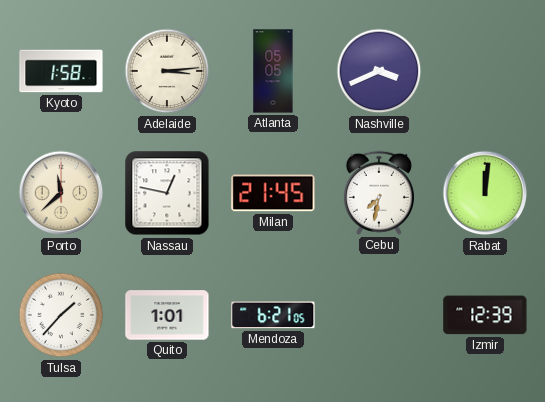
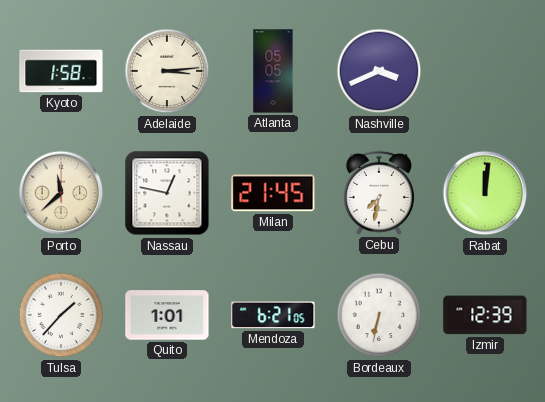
Bordeaux: none -> 6:32 (379, 315)
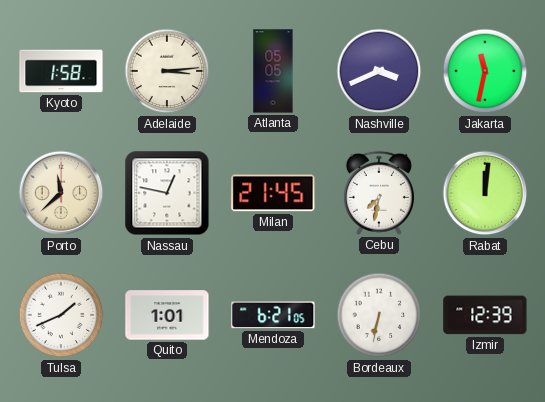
Jakarta: none -> 11:32 (485, 71)
Tulsa: 1:37 -> 1:41 (61, 315)
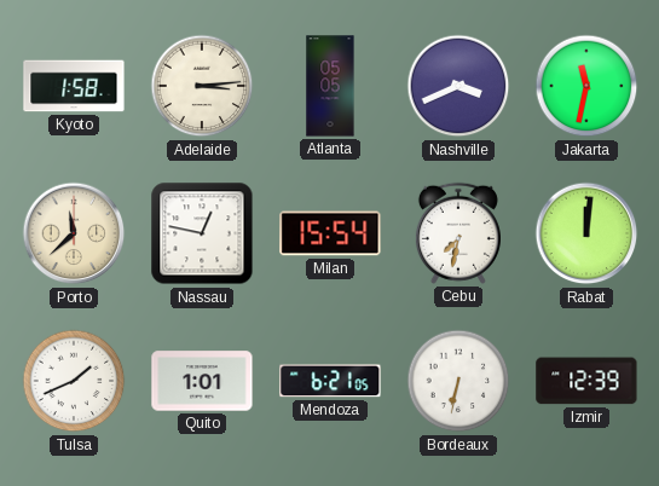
Milan: 21:45 -> 15:54 (330, 233)
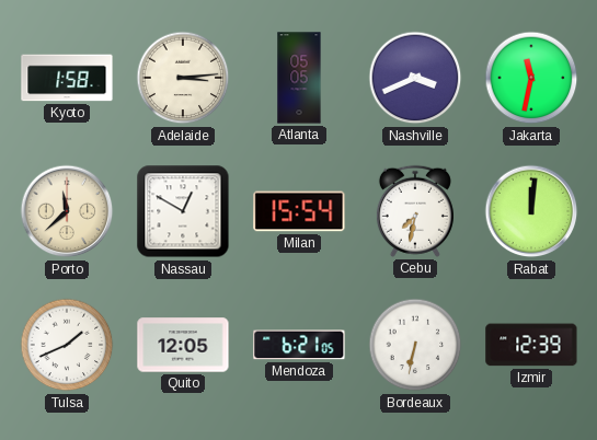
Nassau: 12:47 -> 12:50 (183, 211)
Quito: 1:01 -> 12:05 (183, 345)
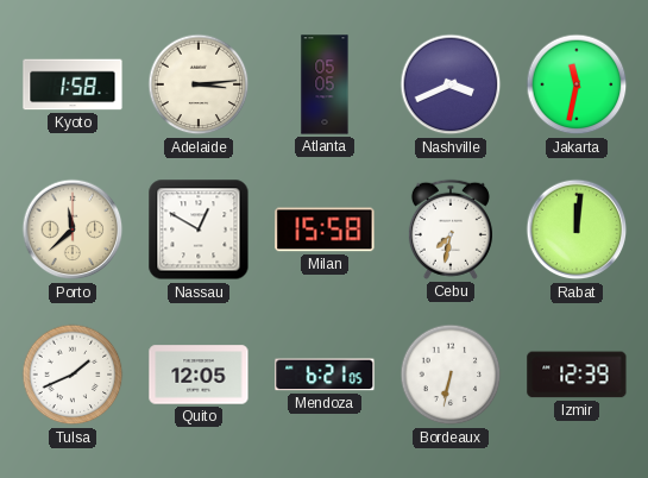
Milan: 15:54 -> 15:58 (325, 229)
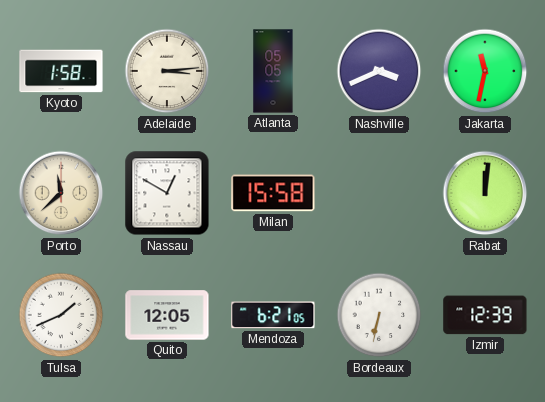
Cebu: 7:32 -> none (451, 229)
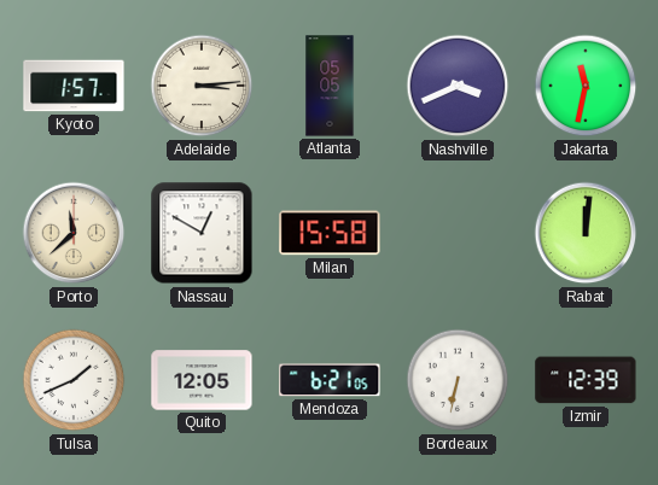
Kyoto: 1:58 -> 1:57 (74, 86)
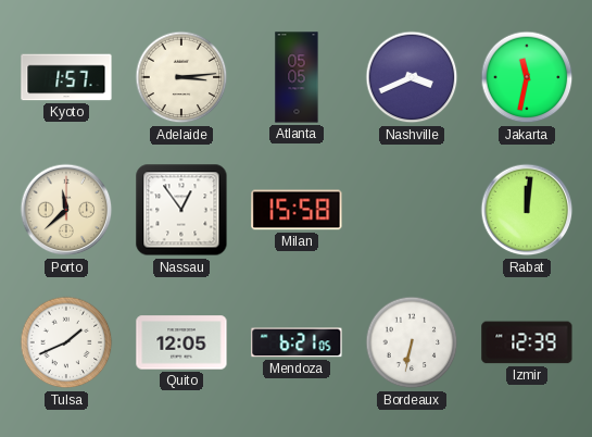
Nassau: 12:50 -> 12:54 (181, 210)
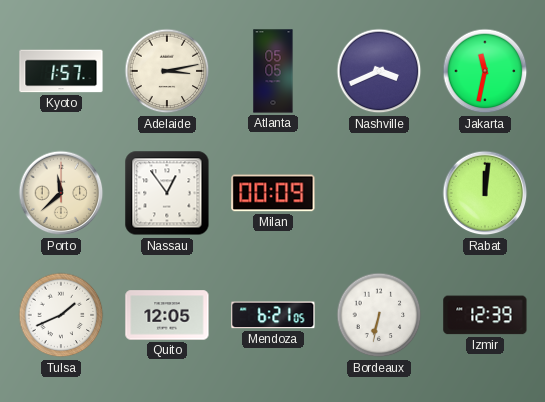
Adelaide: 3:14 -> 3:13 (167, 71)
Milan: 15:58 -> 00:09 (273, 193)
